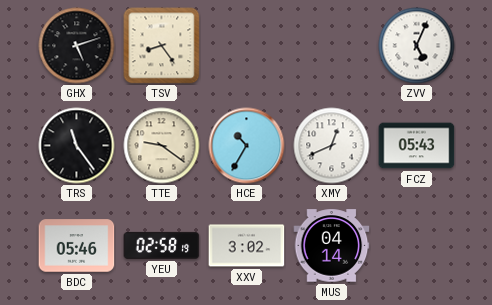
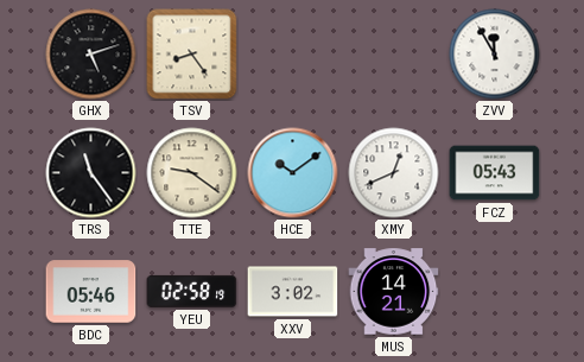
ZVV: 5:04 -> 11:55 (495, 55)
HCE: 10:35 -> 10:09 (293, 173)
MUS: 04:14 -> 14:21 (394, 292)
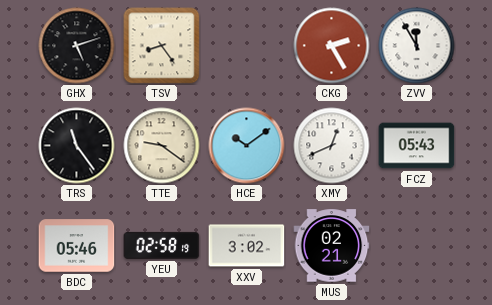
CKG: none -> 2:25 (332, 46)
MUS: 14:21 -> 02:21 (332, 246)
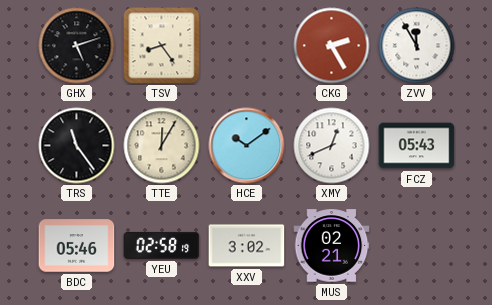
TTE: 9:21 -> 12:05 (162, 146)
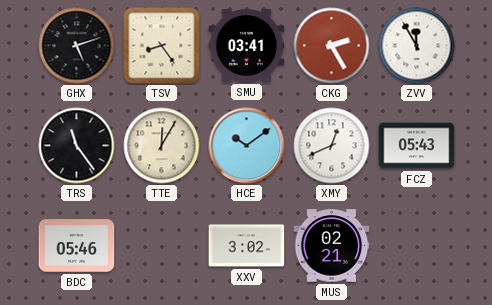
SMU: none -> 03:41 (247, 46)
YEU: 02:58 -> none (162, 245)
